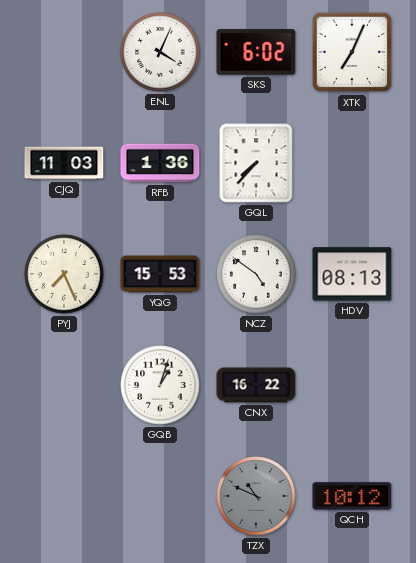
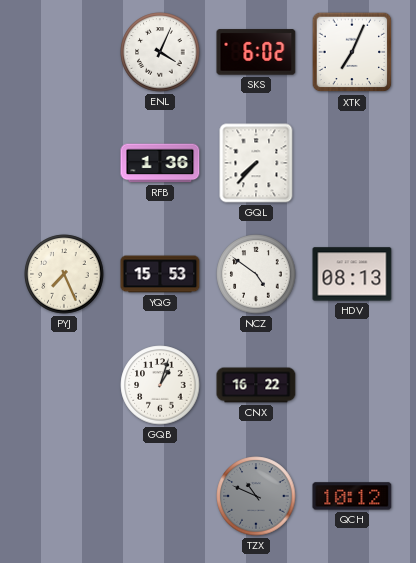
CJQ: 11:03 -> none (64, 163)
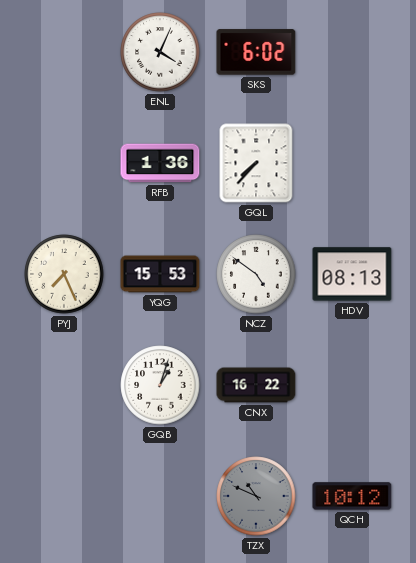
XTK: 7:04 -> none (352, 52)
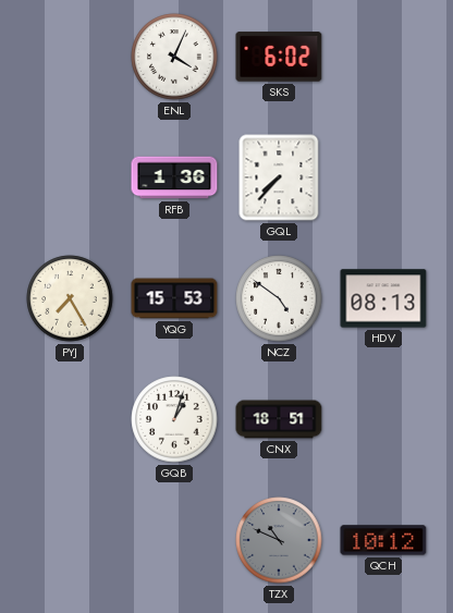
PYJ: 7:26 -> 7:25 (70, 298)
CNX: 16:22 -> 18:51 (279, 419)
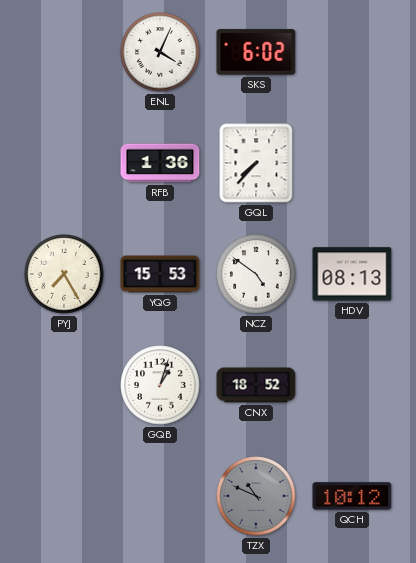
CNX: 18:51 -> 18:52 (256, 385)
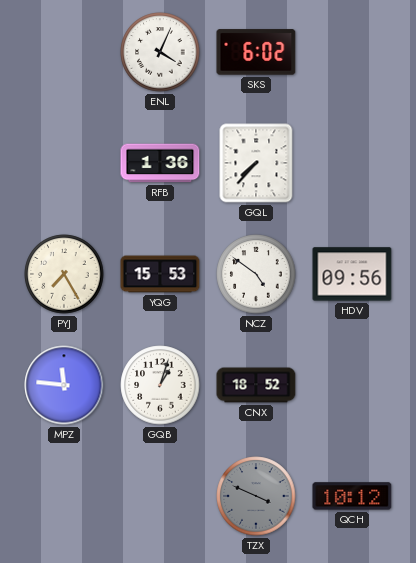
HDV: 08:13 -> 09:56 (352, 274)
MPZ: none -> 11:46 (64, 385)
TZX: 10:49 -> 3:49 (256, 496)
